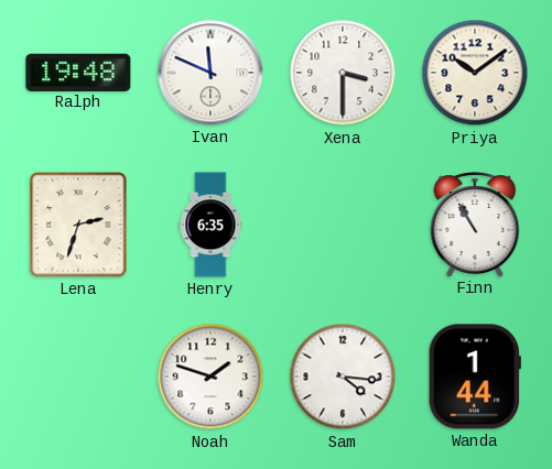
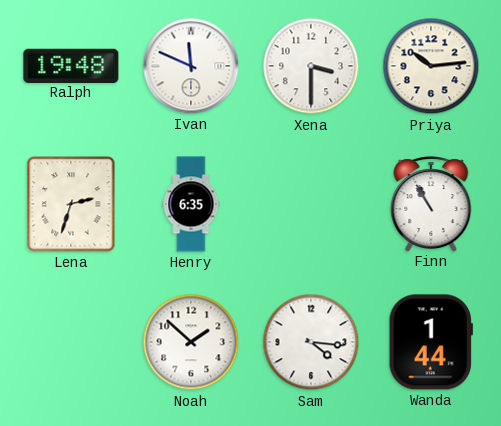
Priya: 10:09 -> 10:14 (431, 66)
Noah: 1:48 -> 1:52 (191, 342)
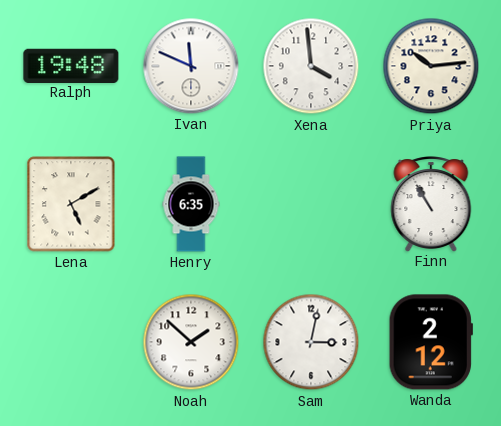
Xena: 3:30 -> 3:59 (311, 66)
Lena: 2:33 -> 5:10 (71, 204)
Sam: 4:16 -> 3:02 (311, 342)
Wanda: 1:44 -> 2:12 (431, 342)
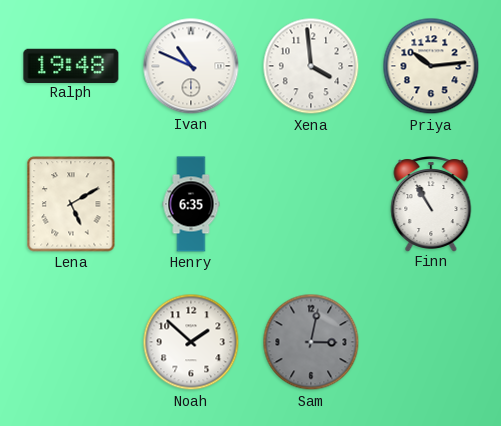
Ivan: 11:49 -> 10:49 (191, 66)
Sam dial: white -> grey (311, 342)
Wanda: 2:12 -> none (431, 342)
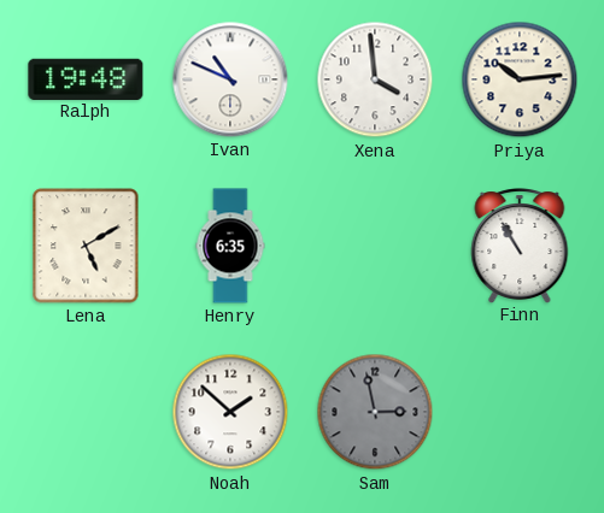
Sam: 3:02 -> 2:58 (375, 412)
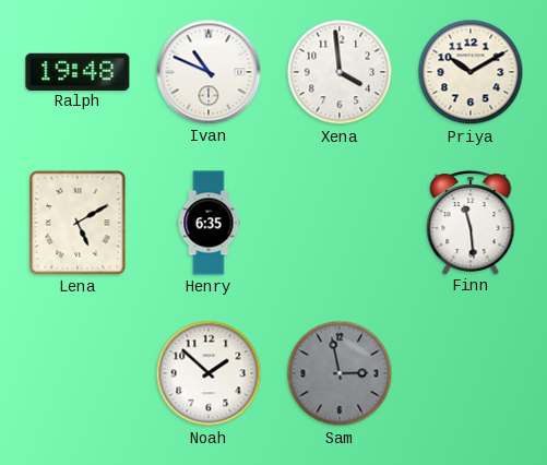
Priya: 10:14 -> 10:10 (471, 72)
Finn: 10:55 -> 11:29 (471, 223)
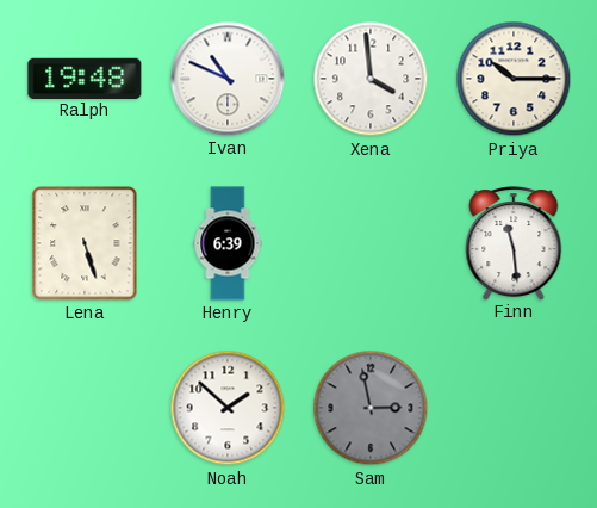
Priya: 10:10 -> 10:15 (514, 79)
Lena: 5:10 -> 5:27 (85, 243)
Henry: 6:35 -> 6:39 (228, 243)
